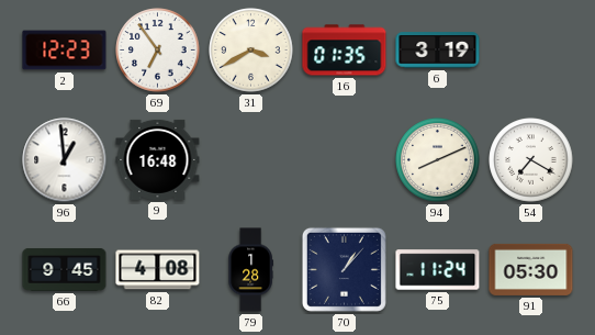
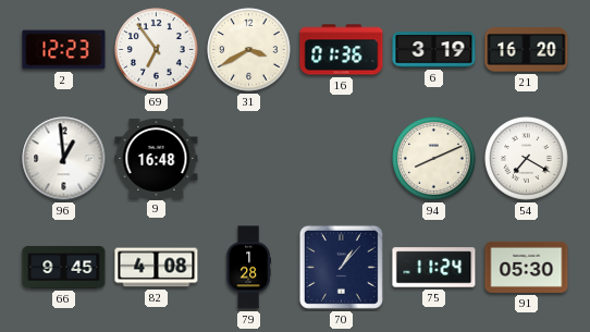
16: 01:35 -> 01:36 (342, 50)
21: none -> 16:20 (527, 50)
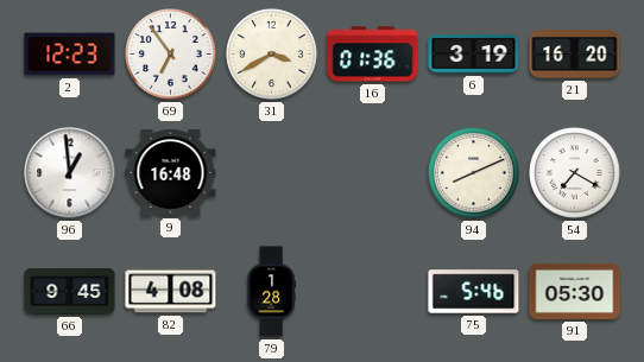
70: 1:07 -> none (341, 267)
75: 11:24 -> 5:46 (474, 292)
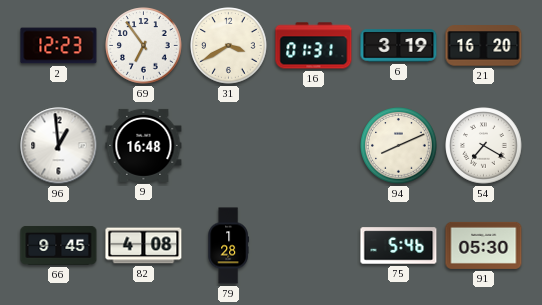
16: 01:36 -> 01:31 (314, 46)
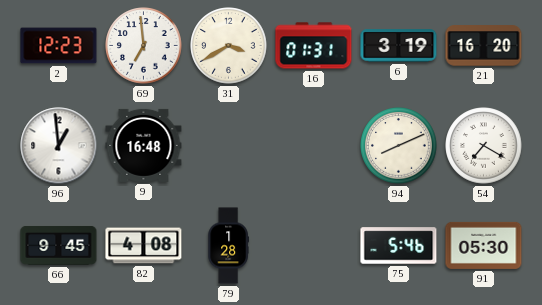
69: 6:54 -> 6:59 (144, 46)
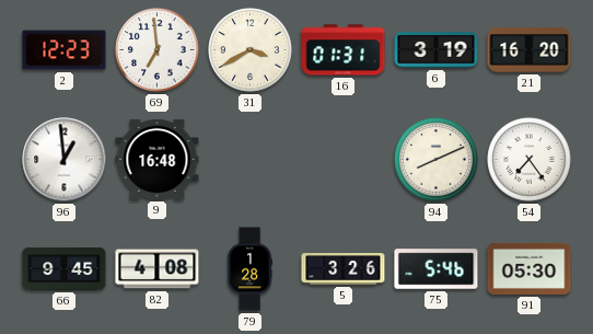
54: 7:20 -> 7:24 (530, 160)
5: none -> 3:26 (344, 269)
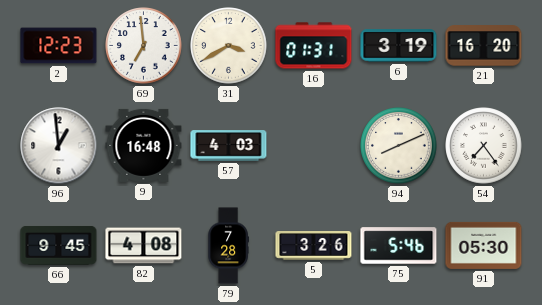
57: none -> 4:03 (229, 146)
79: 1:28 -> 7:28 (228, 246)
